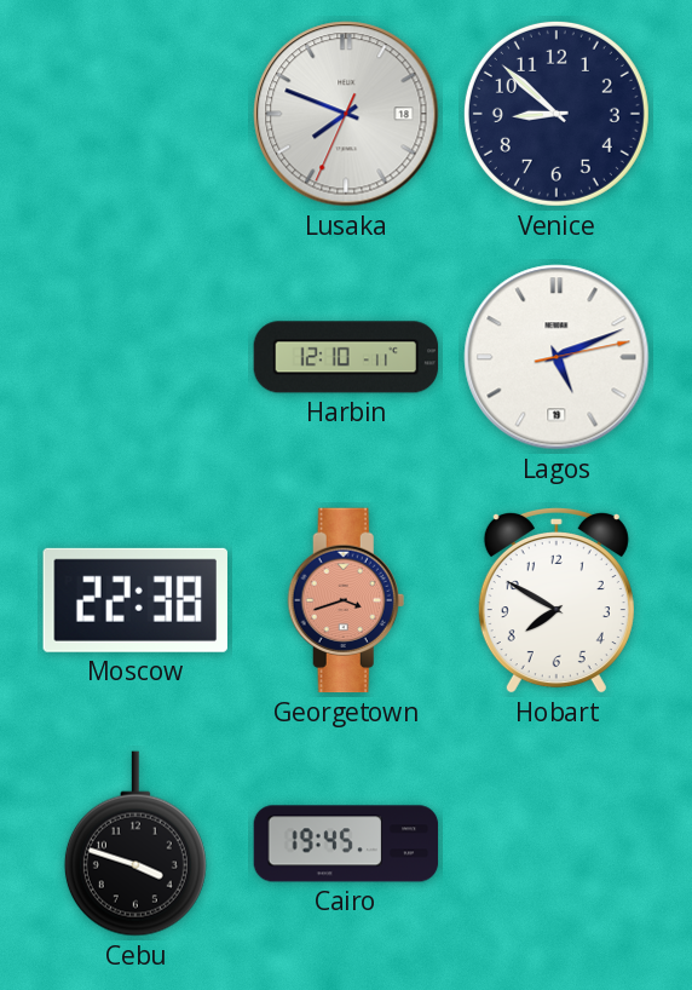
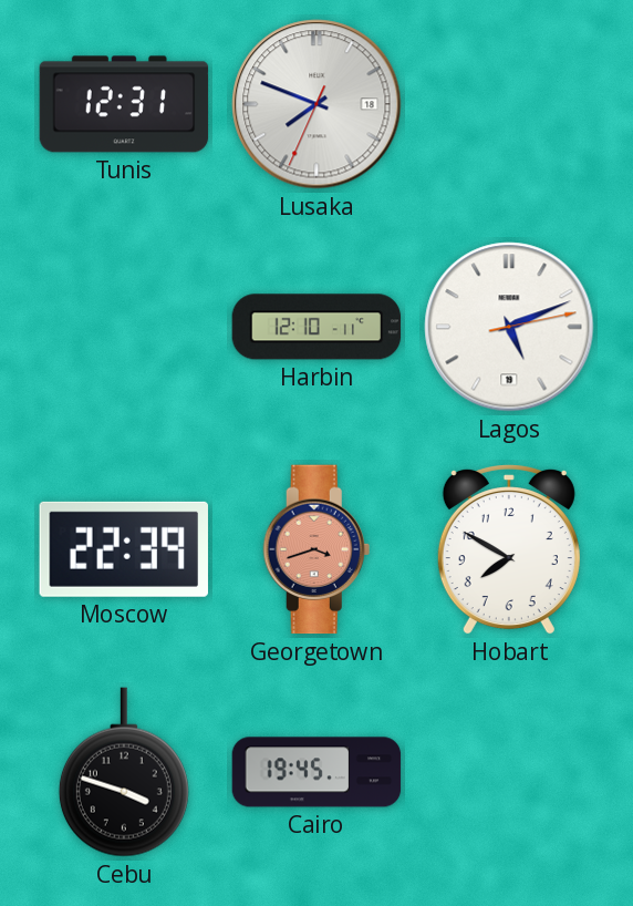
Tunis: none -> 12:31 (124, 104)
Venice: 8:52 -> none (557, 114)
Moscow: 22:38 -> 22:39 (124, 549)
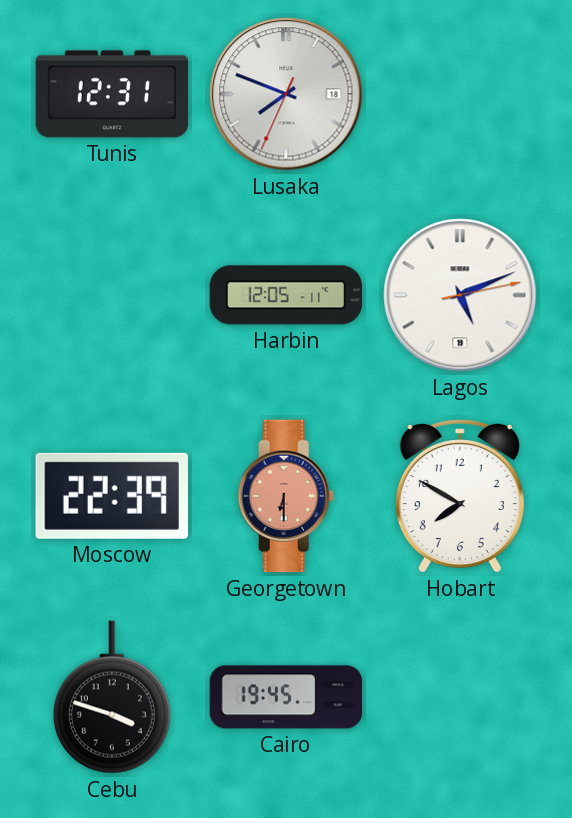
Harbin: 12:10 -> 12:05 (286, 295)
Georgetown: 3:42 -> 6:30 (286, 496)
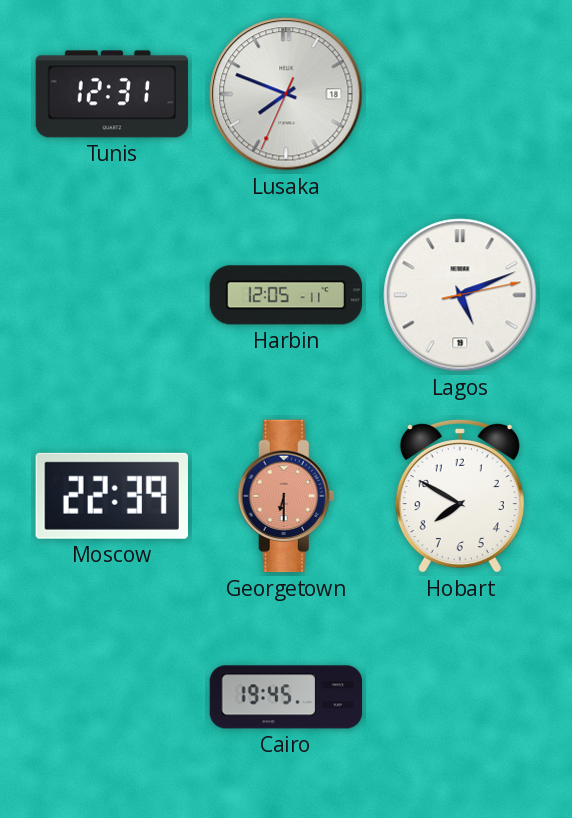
Cebu: 3:48 -> none (112, 697)
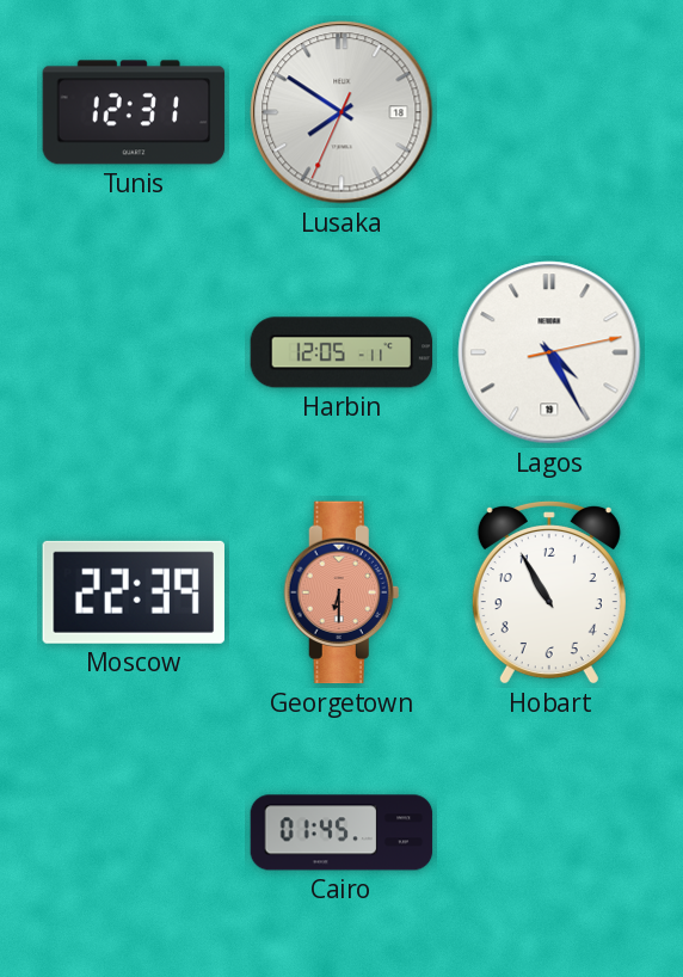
Lusaka: 7:48 -> 7:50 (341, 112)
Lagos: 5:11 -> 4:25 (549, 352)
Hobart: 7:50 -> 10:55 (549, 592)
Cairo: 19:45 -> 01:45 (341, 832)
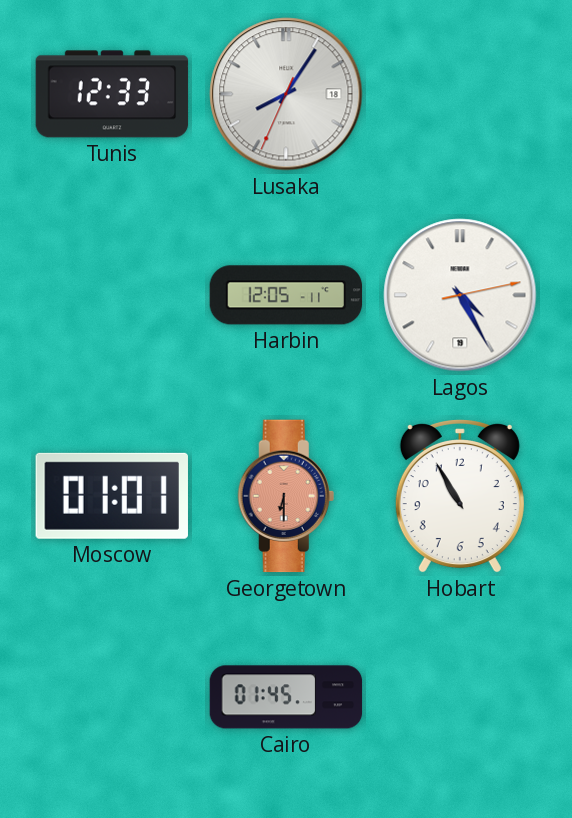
Tunis: 12:31 -> 12:33 (112, 94)
Lusaka: 7:50 -> 8:05 (286, 94)
Moscow: 22:39 -> 01:01 (112, 496)
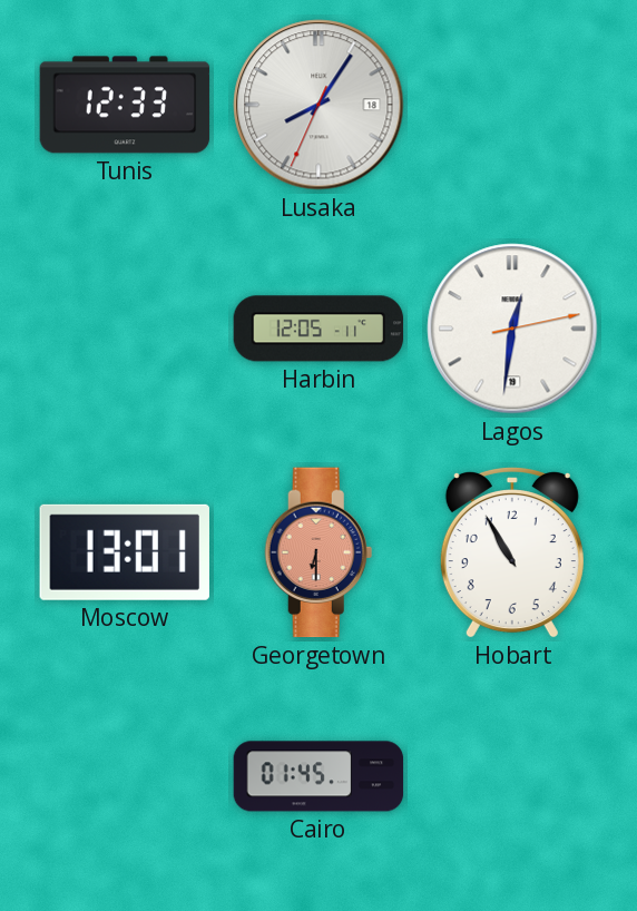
Lagos: 4:25 -> 12:31 (512, 329)
Moscow: 01:01 -> 13:01 (125, 552)
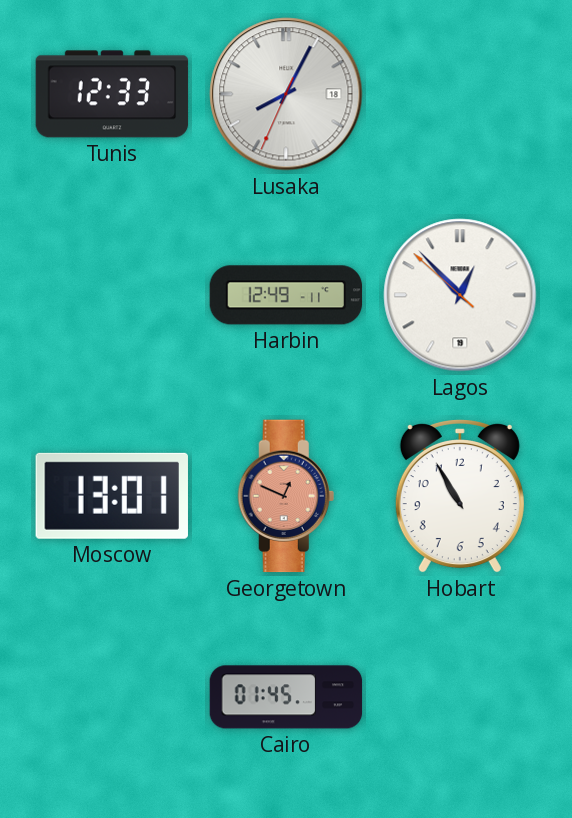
Lusaka: 8:05 -> 8:04 (286, 94)
Harbin: 12:05 -> 12:49 (286, 295)
Lagos: 12:31 -> 12:52 (460, 295)
Georgetown: 6:30 -> 12:49 (286, 496)
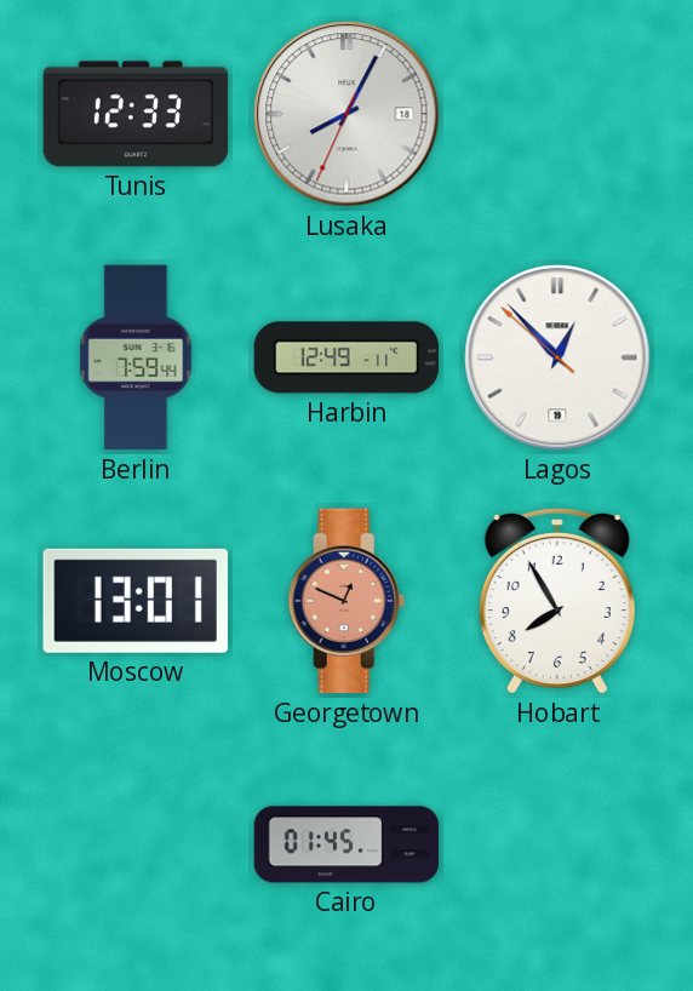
Berlin: none -> 7:59 (136, 357)
Hobart: 10:55 -> 7:55 (557, 601)
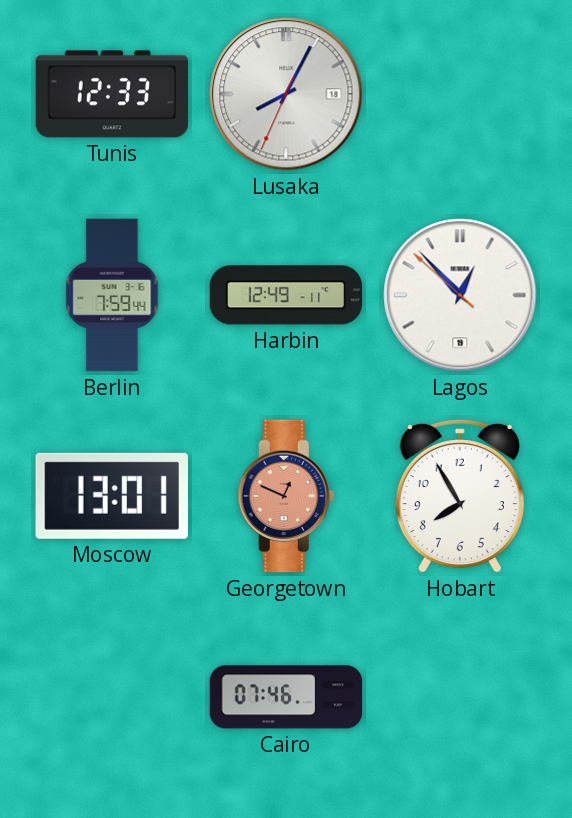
Cairo: 01:45 -> 07:46 (286, 697)
